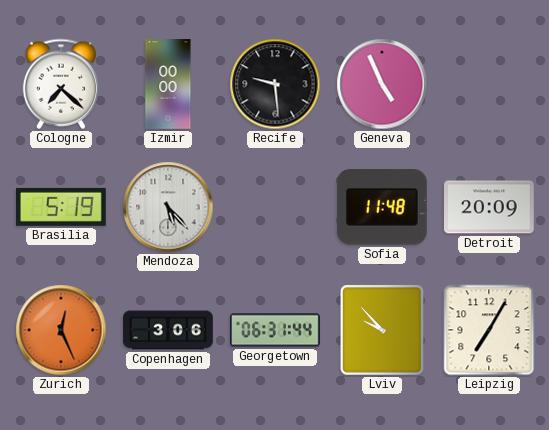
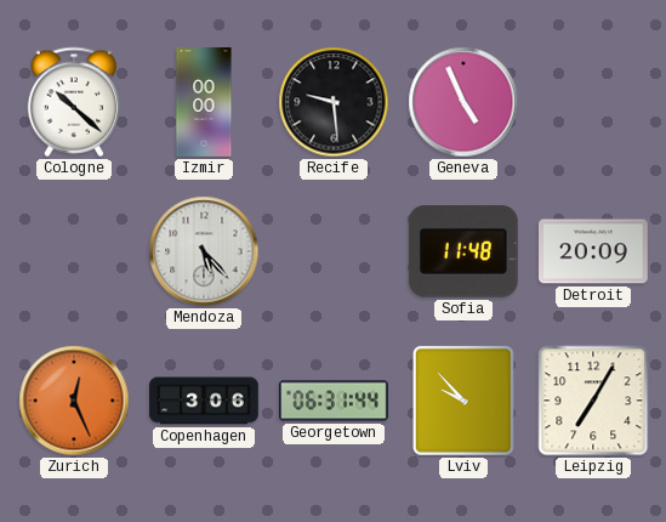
Cologne: 7:22 -> 10:22 (74, 102)
Brasilia: 5:19 -> none (61, 207)
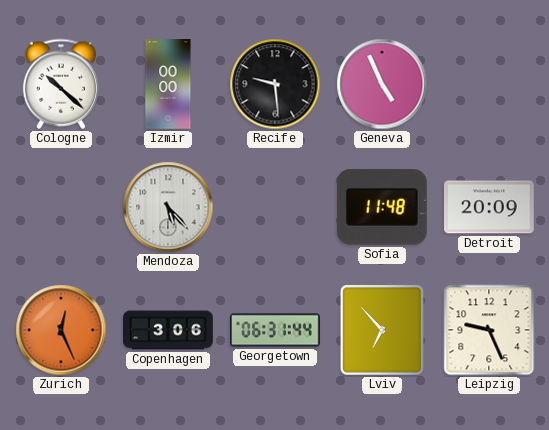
Lviv: 9:53 -> 6:53 (382, 330)
Leipzig: 7:05 -> 9:26 (489, 330)
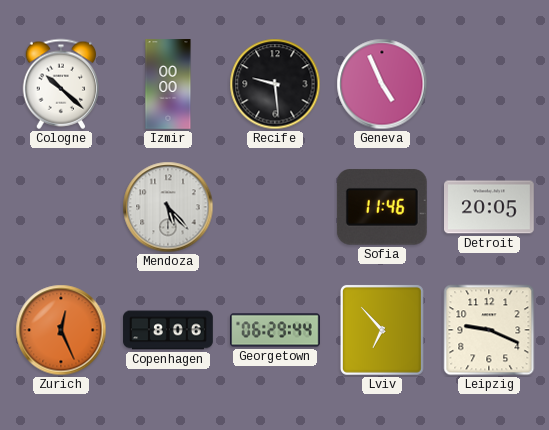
Sofia: 11:48 -> 11:46 (382, 207)
Detroit: 20:09 -> 20:05 (490, 207)
Copenhagen: 3:06 -> 8:06 (168, 330)
Georgetown: 06:31 -> 06:29 (275, 330)
Leipzig: 9:26 -> 9:19 (489, 330)
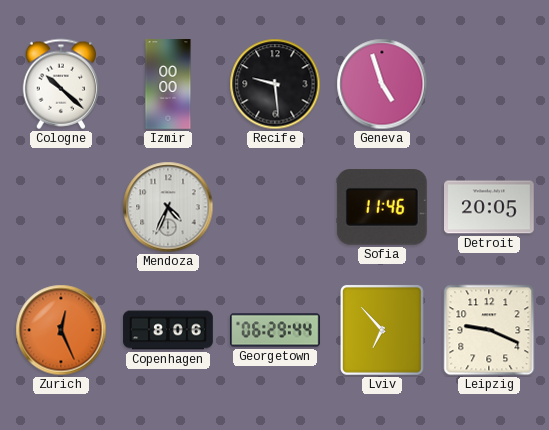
Geneva: 4:56 -> 4:57 (382, 84)
Mendoza: 5:23 -> 4:34 (168, 207)
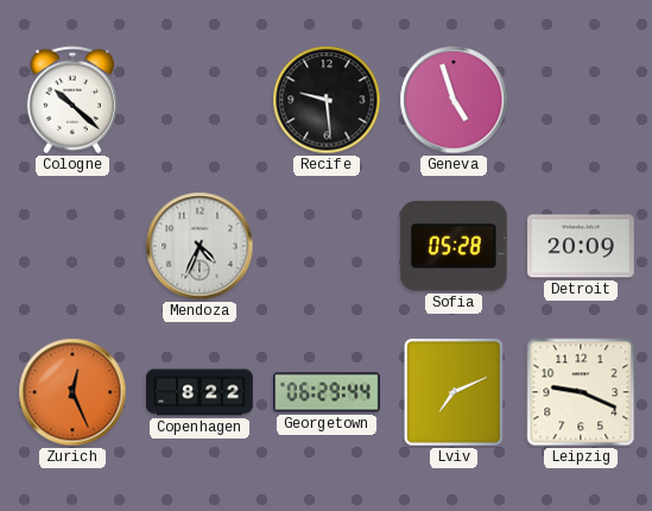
Izmir: 00:00 -> none (168, 84)
Sofia: 11:46 -> 05:28 (454, 246)
Detroit: 20:05 -> 20:09 (582, 246)
Copenhagen: 8:06 -> 8:22 (200, 392)
Lviv: 6:53 -> 7:11 (454, 392)
